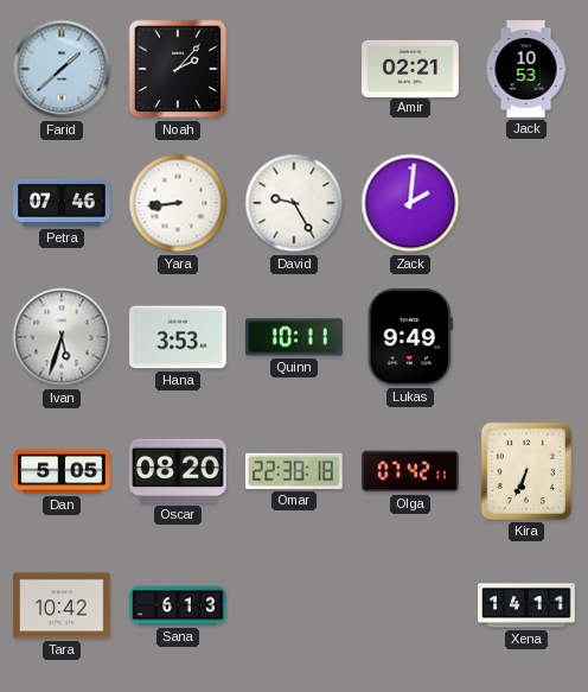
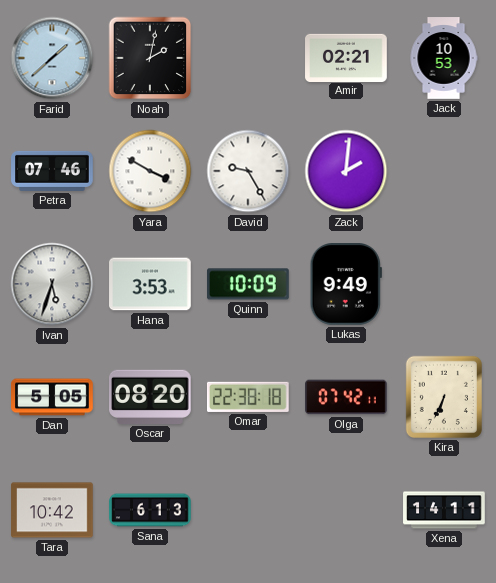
Noah: 2:07 -> 2:02 (150, 58)
Yara: 8:44 -> 3:50 (150, 171)
Quinn: 10:11 -> 10:09 (249, 284)
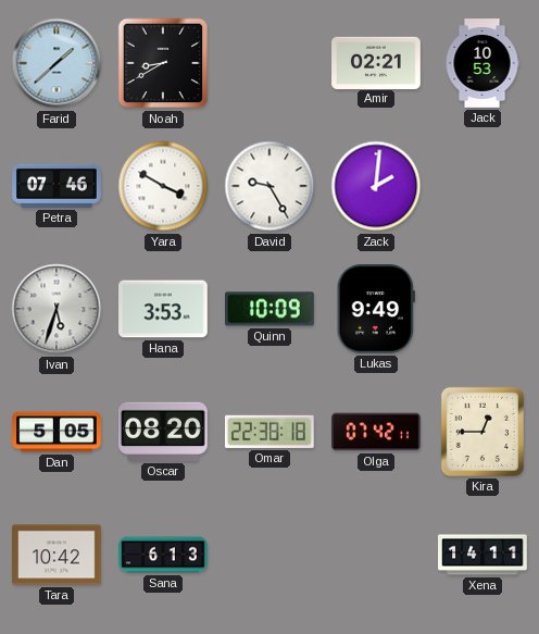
Noah: 2:02 -> 8:40 (163, 63)
Kira: 6:34 -> 12:45 (482, 432)
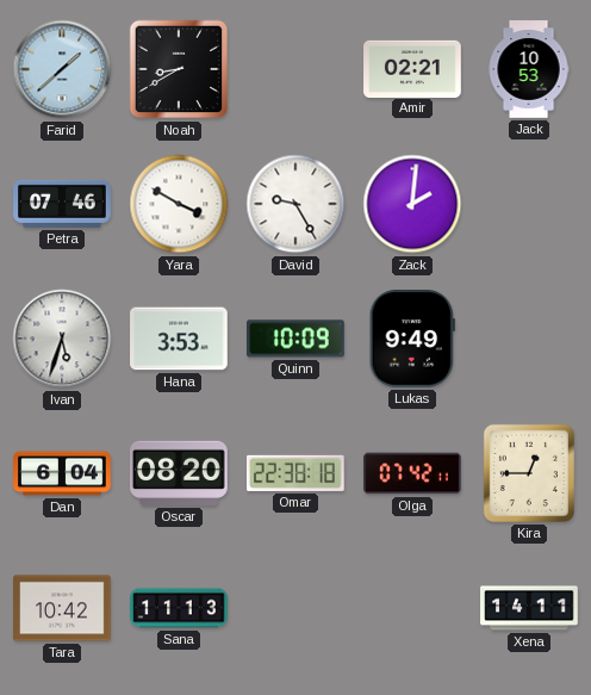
Dan: 5:05 -> 6:04 (62, 473)
Sana: 6:13 -> 11:13 (179, 608)
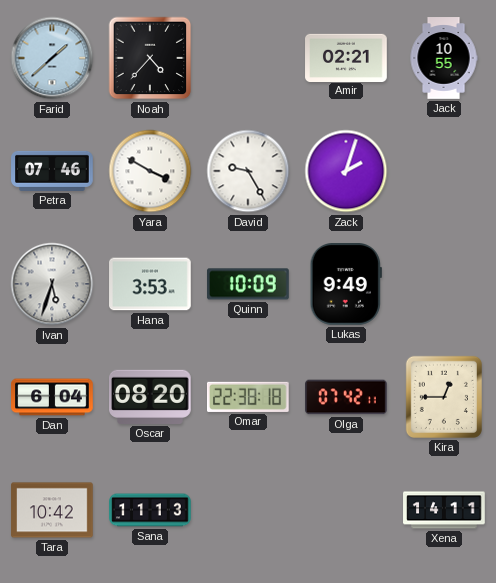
Noah: 8:40 -> 4:37 (150, 58)
Jack: 10:53 -> 10:55 (444, 58)
Zack: 2:01 -> 2:03 (346, 171)
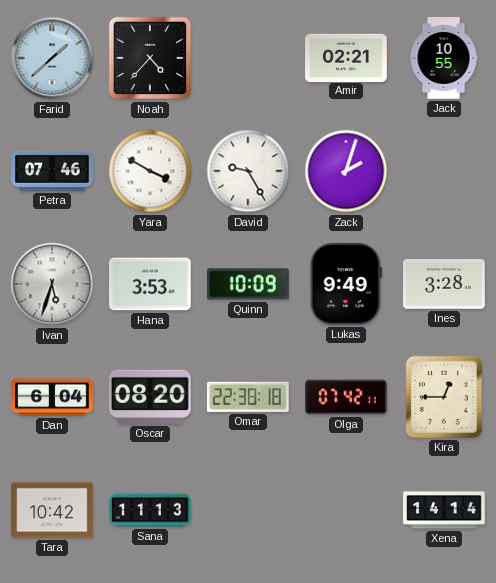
Ines: none -> 3:28 (444, 284)
Xena: 14:11 -> 14:14 (444, 510)
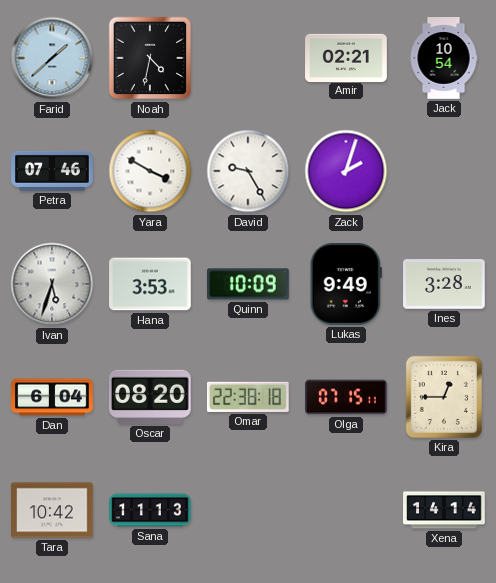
Noah: 4:37 -> 4:32 (150, 58)
Jack: 10:55 -> 10:54 (444, 58)
Olga: 07:42 -> 07:15 (346, 397)
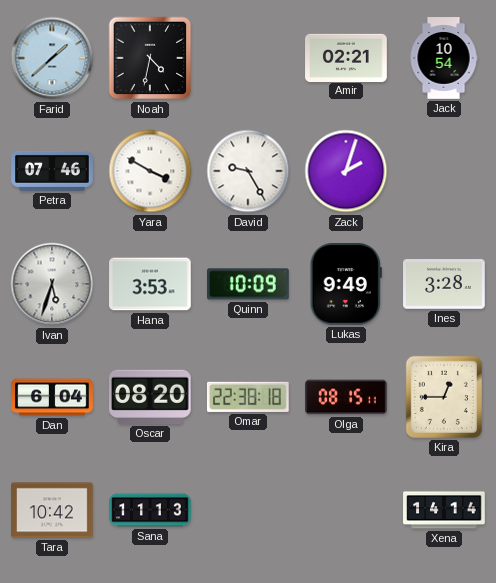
Olga: 07:15 -> 08:15 (346, 397)
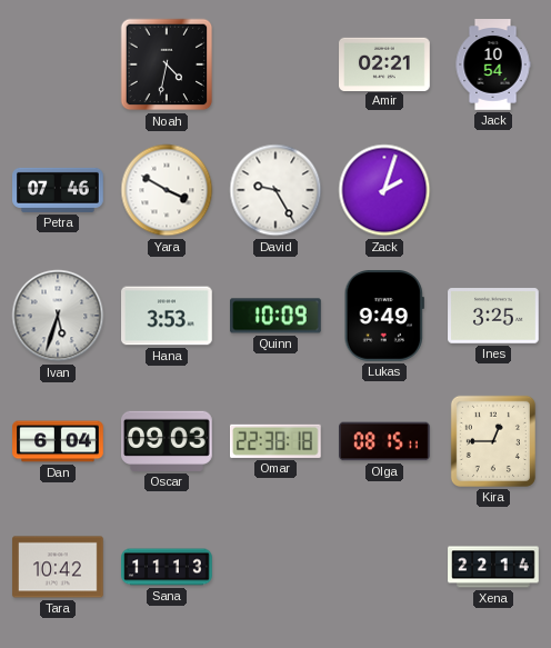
Farid: 1:38 -> none (52, 58)
Ines: 3:28 -> 3:25 (493, 316)
Oscar: 08:20 -> 09:03 (168, 441)
Xena: 14:14 -> 22:14 (493, 567)
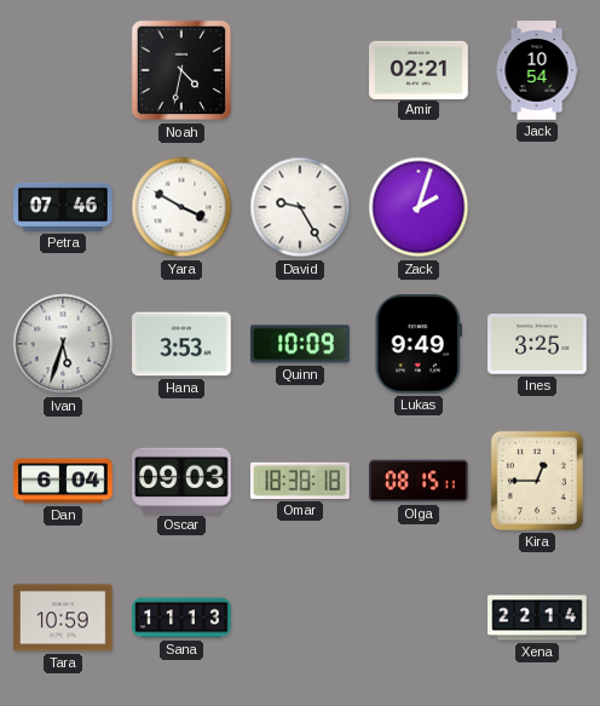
Omar: 22:38 -> 18:38 (301, 481)
Tara: 10:42 -> 10:59 (63, 618)
